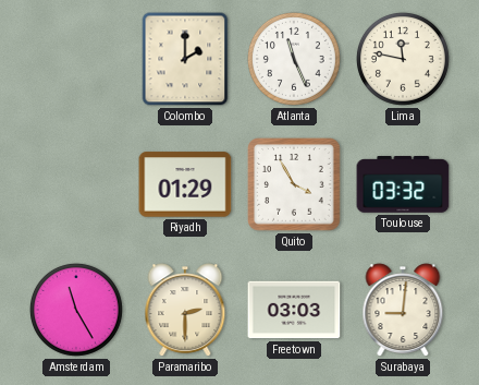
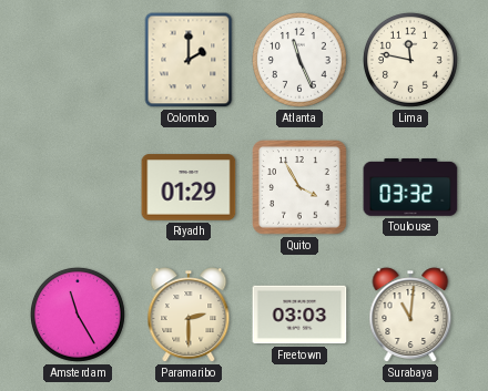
Surabaya: 9:01 -> 11:01 (410, 315)
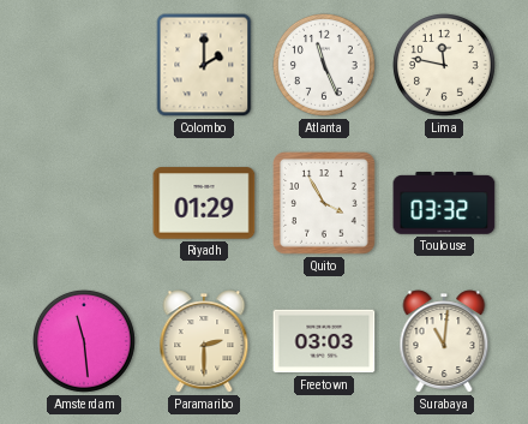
Amsterdam: 11:25 -> 11:29 (84, 341)
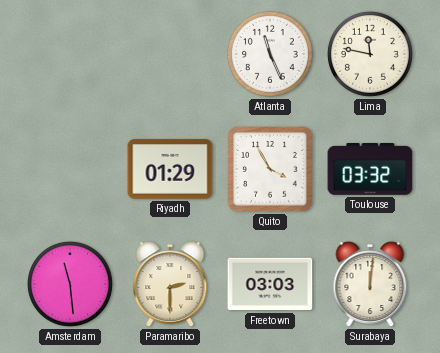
Colombo: 2:00 -> none (204, 65)
Surabaya: 11:01 -> 12:01 (370, 284)
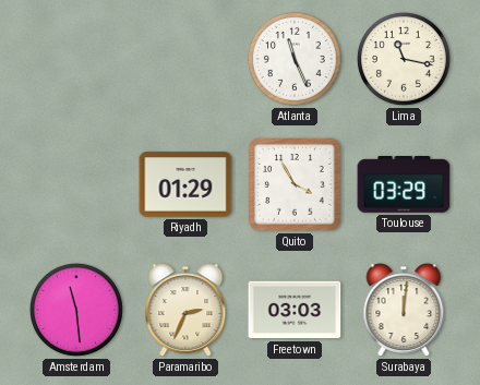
Lima: 11:47 -> 11:17 (404, 59)
Toulouse: 03:32 -> 03:29 (404, 184)
Paramaribo: 2:30 -> 2:34 (185, 310)
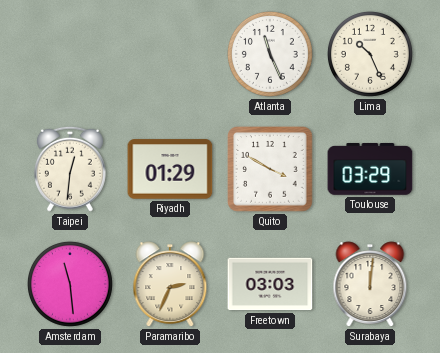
Lima: 11:17 -> 10:26 (370, 54)
Taipei: none -> 12:31 (70, 169)
Quito: 3:55 -> 3:50 (271, 170)
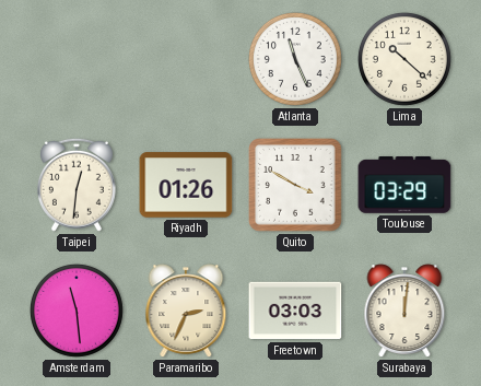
Lima: 10:26 -> 10:22 (404, 59)
Riyadh: 01:29 -> 01:26 (186, 185)
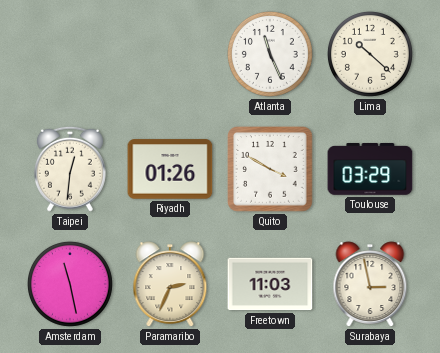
Amsterdam: 11:29 -> 11:28 (70, 284)
Freetown: 03:03 -> 11:03 (270, 284)
Surabaya: 12:01 -> 2:58 (370, 284)
